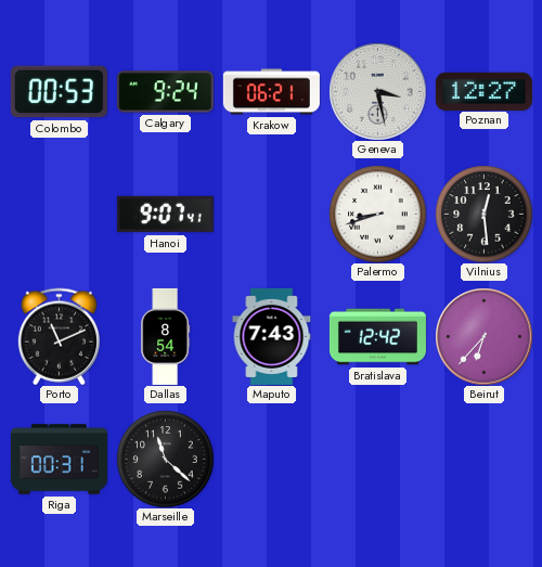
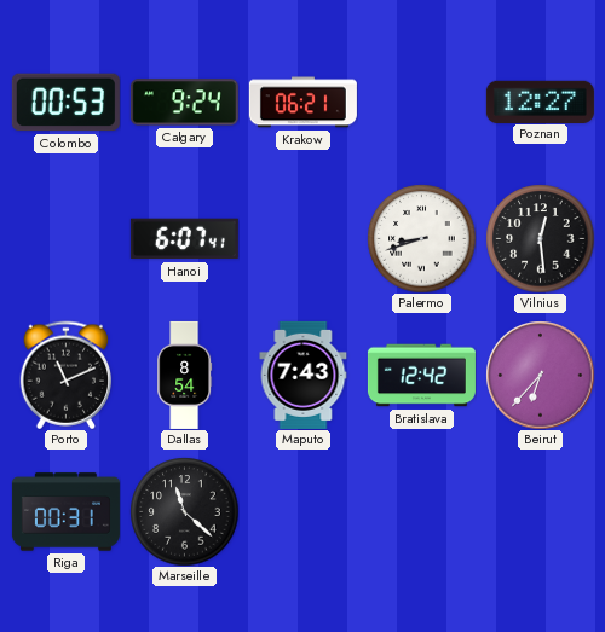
Geneva: 3:28 -> none (377, 91)
Hanoi: 9:07 -> 6:07 (184, 239)
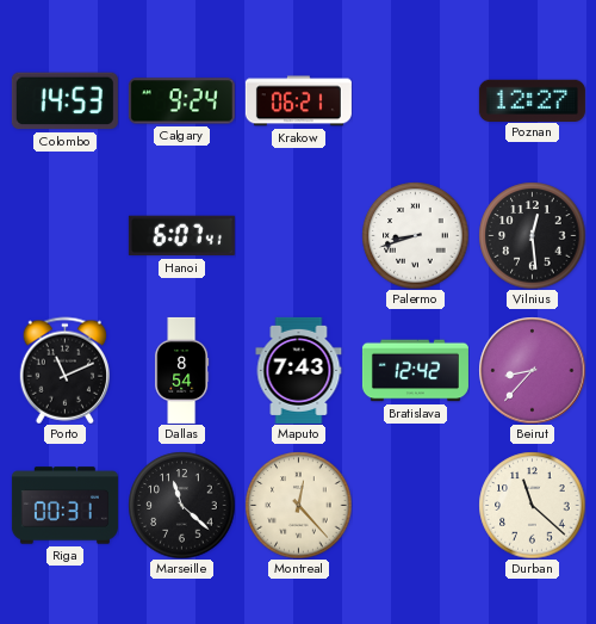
Colombo: 00:53 -> 14:53 (64, 101)
Beirut: 6:37 -> 8:37 (532, 370)
Montreal: none -> 12:23 (298, 505)
Durban: none -> 11:22 (532, 505)
